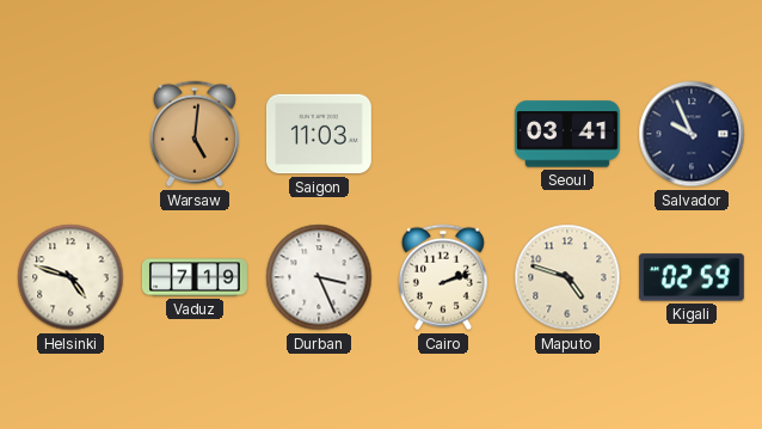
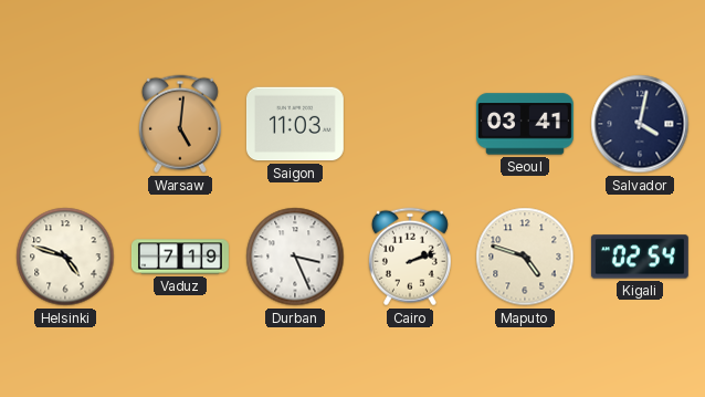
Salvador: 9:56 -> 4:02 (640, 124)
Kigali: 02:59 -> 02:54 (640, 257)
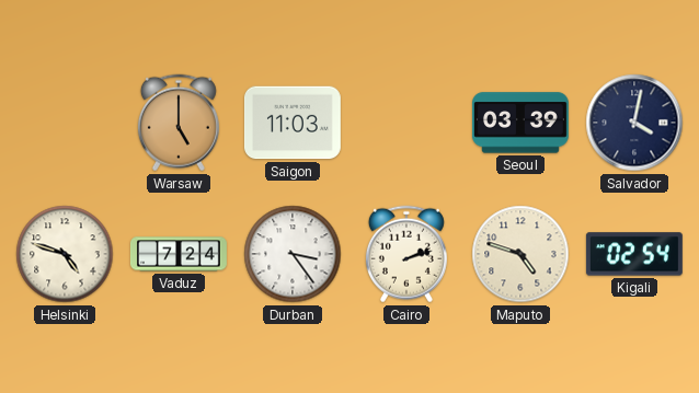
Warsaw: 5:01 -> 5:00 (179, 123)
Seoul: 03:41 -> 03:39 (520, 123)
Vaduz: 7:19 -> 7:24 (179, 254)
Durban: 3:26 -> 3:24 (293, 254)
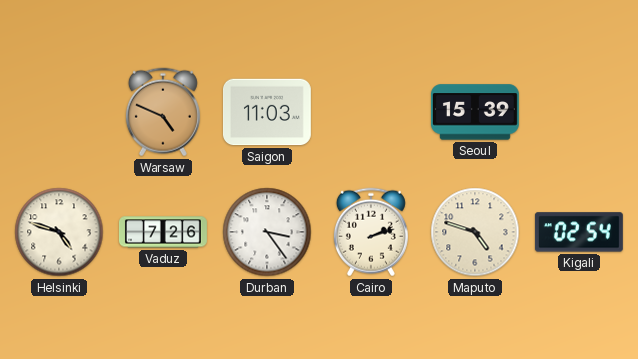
Warsaw: 5:00 -> 4:49 (163, 112)
Seoul: 03:39 -> 15:39 (475, 112)
Salvador: 4:02 -> none (634, 123)
Vaduz: 7:24 -> 7:26 (163, 232)
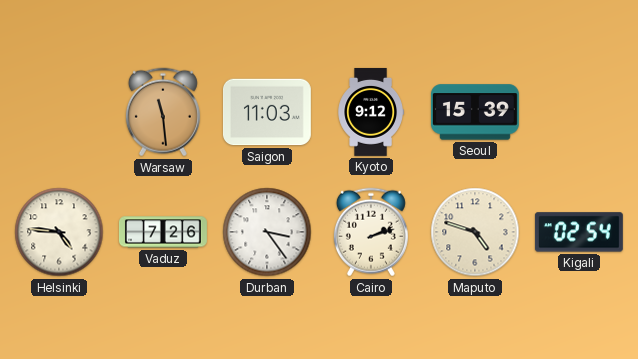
Warsaw: 4:49 -> 11:29 (163, 112)
Kyoto: none -> 9:12 (371, 112)
Helsinki: 4:48 -> 4:46 (59, 232)
